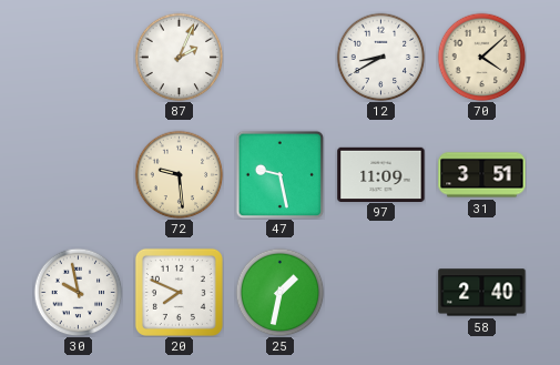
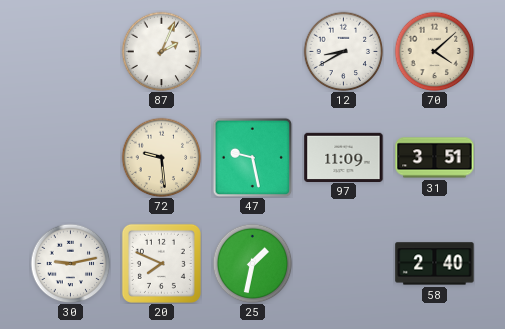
30: 9:58 -> 9:13 (70, 263)
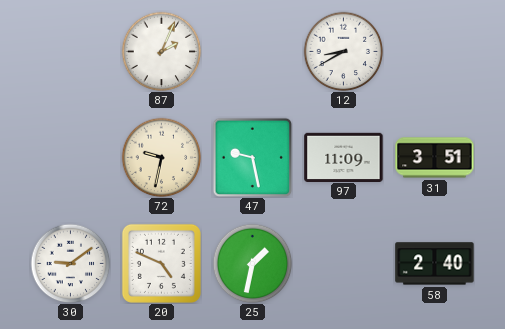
70: 4:08 -> none (434, 51)
72: 9:29 -> 9:32 (161, 157)
30: 9:13 -> 9:09 (70, 263)
20: 7:49 -> 4:49 (161, 263)
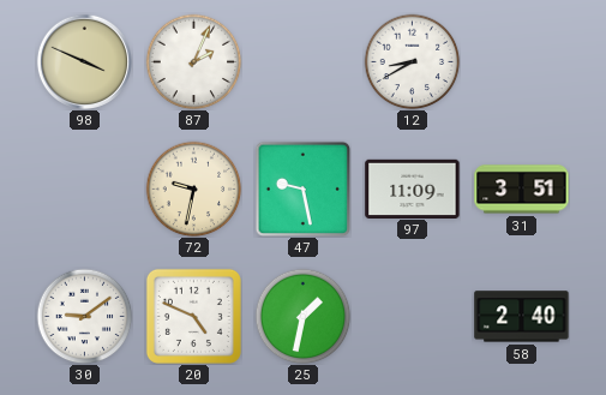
98: none -> 3:49 (84, 61)
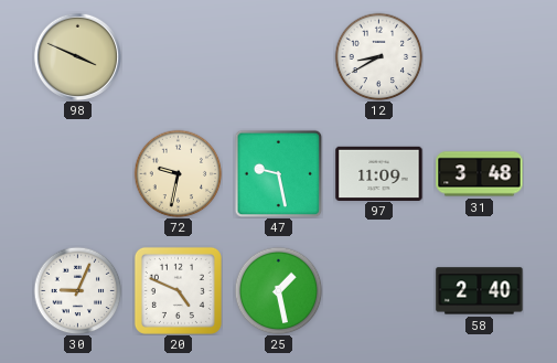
87: 2:04 -> none (193, 61)
31: 3:51 -> 3:48 (480, 174)
30: 9:09 -> 9:04 (77, 290)
25: 1:32 -> 1:28 (278, 290)
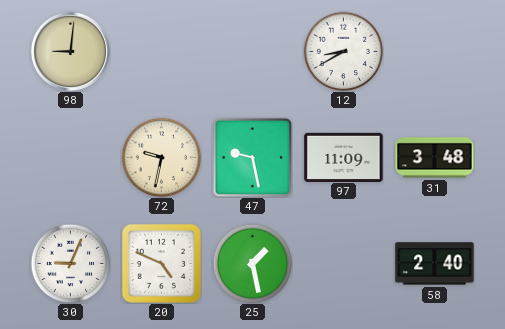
98: 3:49 -> 9:01 (70, 51)
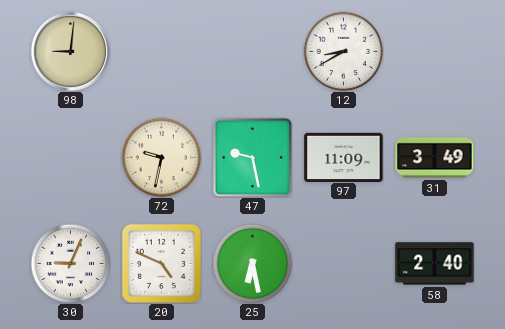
31: 3:48 -> 3:49 (435, 158)
25: 1:28 -> 6:28 (252, 263)
